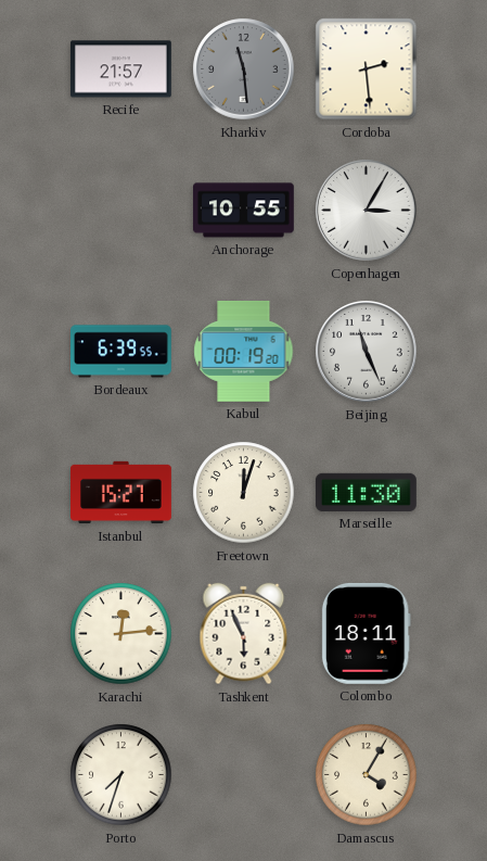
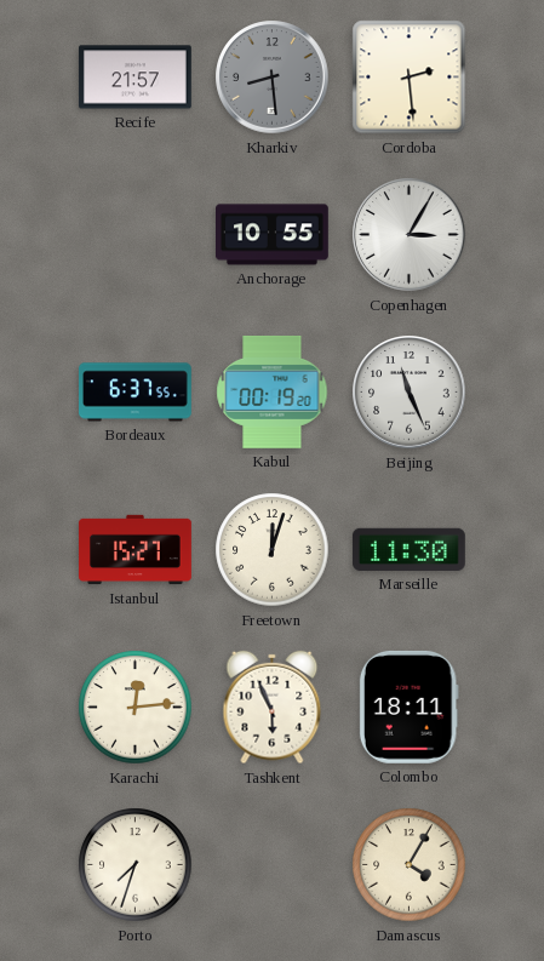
Kharkiv: 11:29 -> 8:29 (273, 78)
Bordeaux: 6:39 -> 6:37 (136, 393)
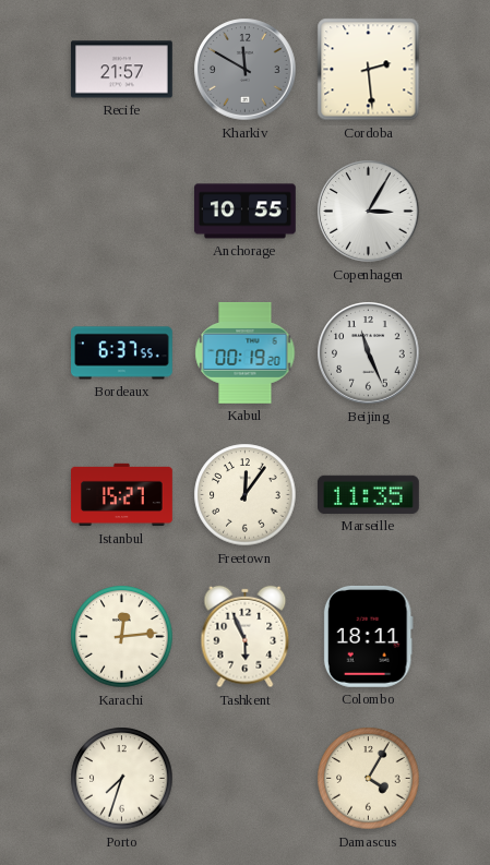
Kharkiv: 8:29 -> 11:50 (246, 70)
Freetown: 12:03 -> 12:06 (246, 495)
Marseille: 11:30 -> 11:35 (368, 494)
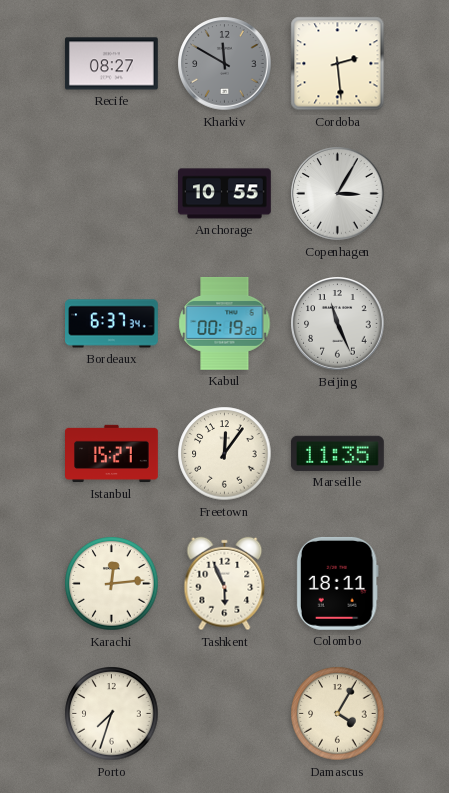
Recife: 21:57 -> 08:27 (111, 64)
Bordeaux: 6:37:55 -> 6:37:34 (112, 324)
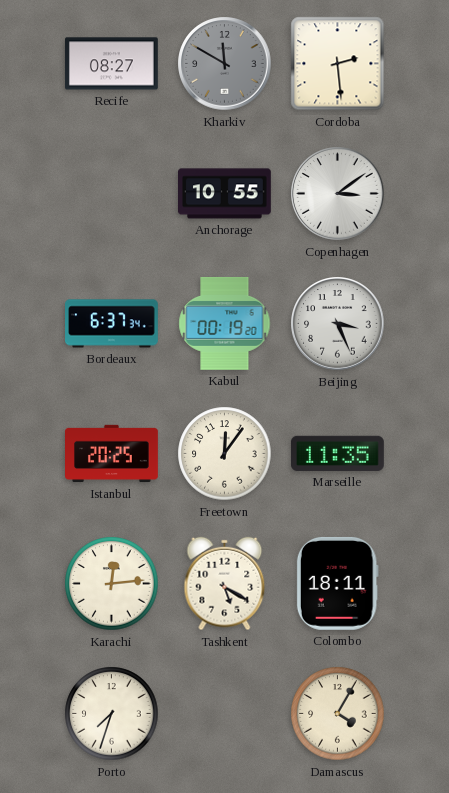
Copenhagen: 3:05 -> 3:09 (338, 194)
Beijing: 11:26 -> 3:26 (338, 324)
Istanbul: 15:27 -> 20:25 (112, 454)
Tashkent: 5:56 -> 5:20 (225, 584)
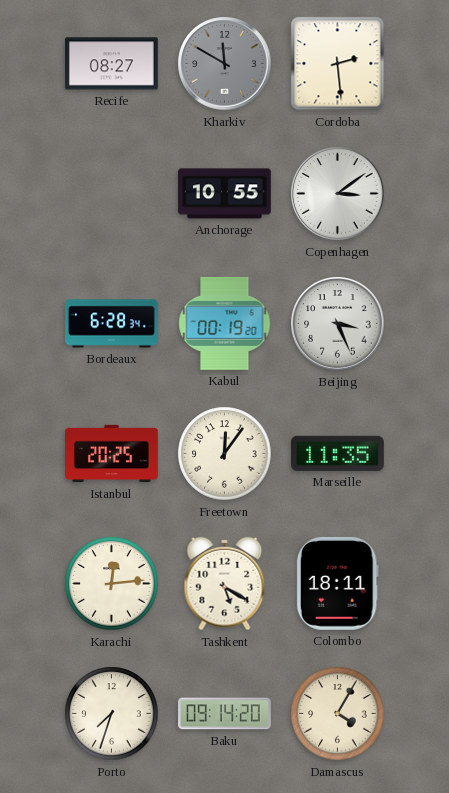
Bordeaux: 6:37 -> 6:28 (112, 324)
Baku: none -> 09:14 (225, 714)
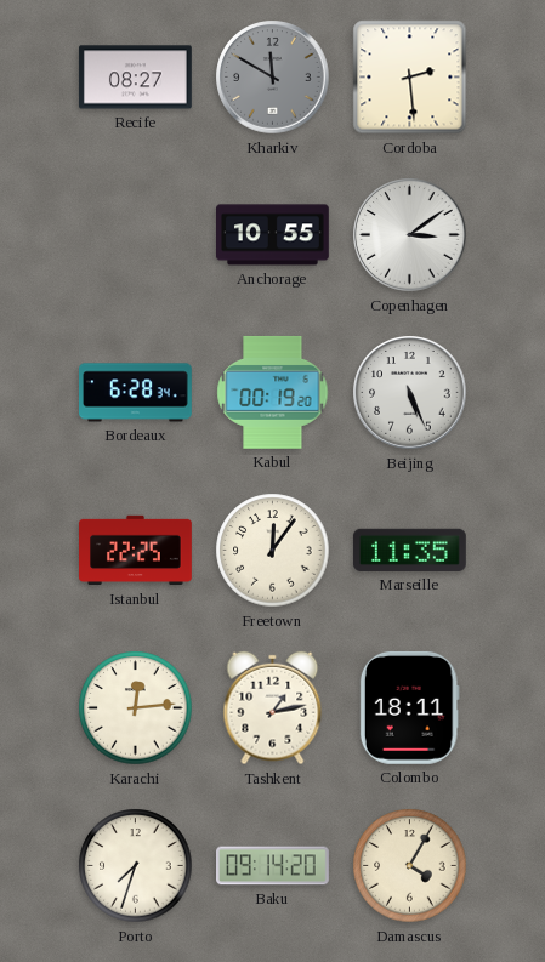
Beijing: 3:26 -> 5:26 (410, 393)
Istanbul: 20:25 -> 22:25 (136, 551)
Tashkent: 5:20 -> 1:13 (273, 708)
